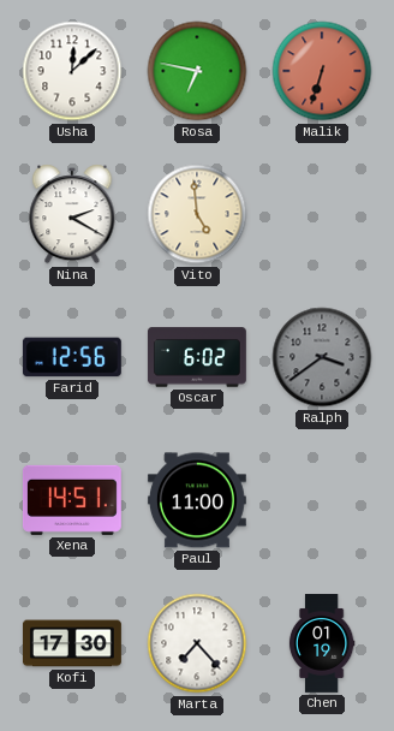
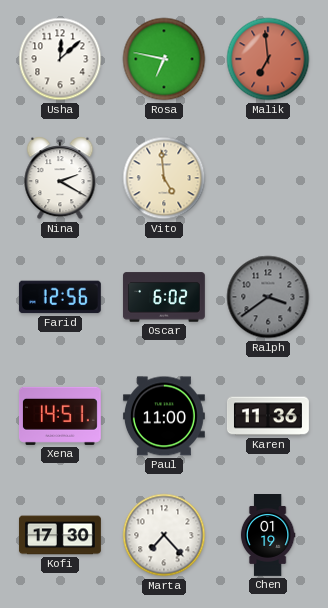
Malik: 6:33 -> 6:59 (268, 59)
Karen: none -> 11:36 (268, 416)
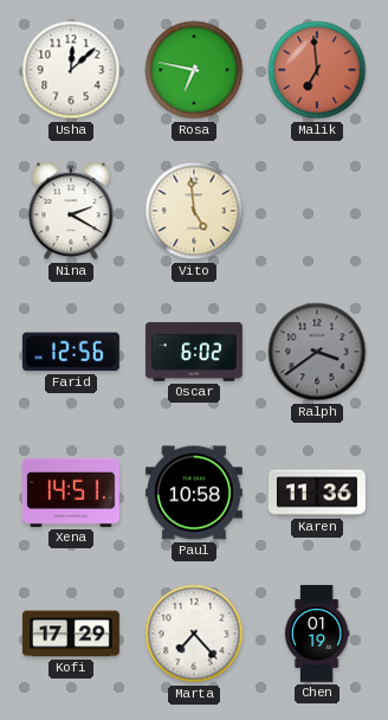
Paul: 11:00 -> 10:58 (194, 493)
Kofi: 17:30 -> 17:29 (71, 634)
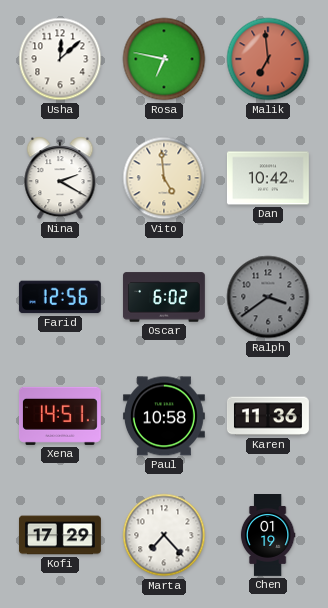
Dan: none -> 10:42 (268, 178)
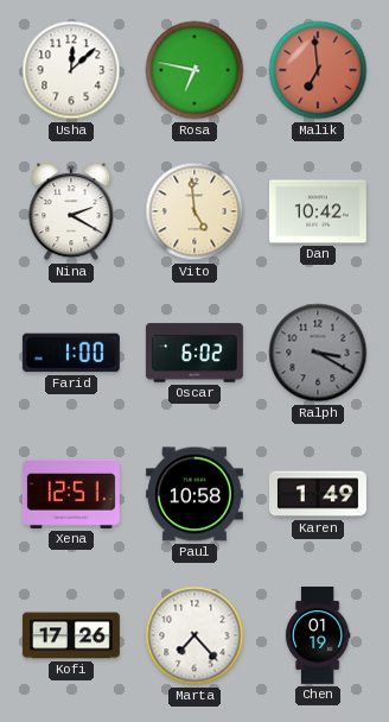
Farid: 12:56 -> 1:00 (71, 353)
Ralph: 3:39 -> 3:20 (318, 353)
Xena: 14:51 -> 12:51 (71, 494)
Karen: 11:36 -> 1:49 (318, 494)
Kofi: 17:29 -> 17:26 (71, 635)
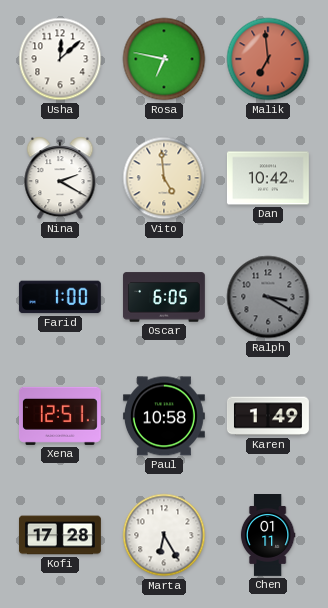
Oscar: 6:02 -> 6:05 (164, 297)
Kofi: 17:26 -> 17:28 (60, 535)
Marta: 7:23 -> 6:25 (164, 535)
Chen: 01:19 -> 01:11 (268, 536)
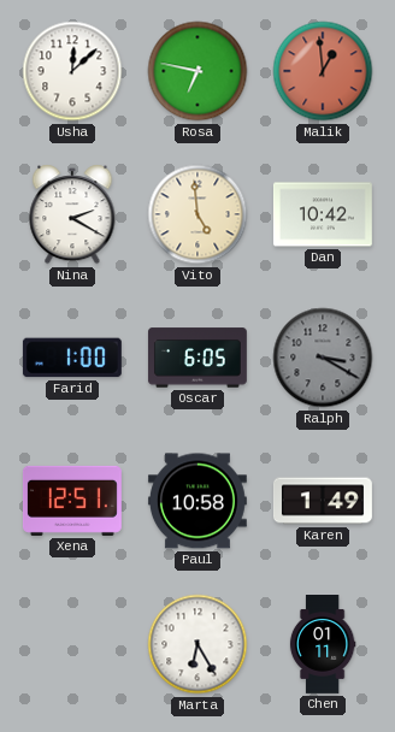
Malik: 6:59 -> 12:59 (323, 71)
Kofi: 17:28 -> none (60, 535)
